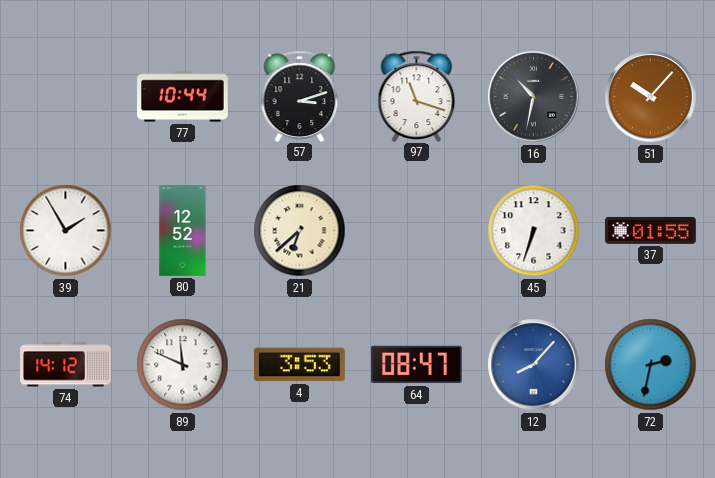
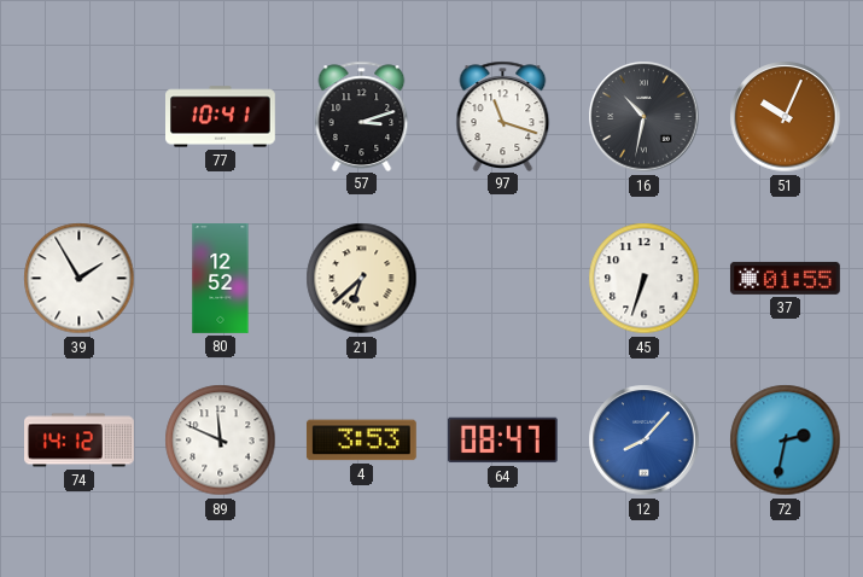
77: 10:44 -> 10:41 (221, 117)
51: 10:07 -> 10:04 (786, 117)
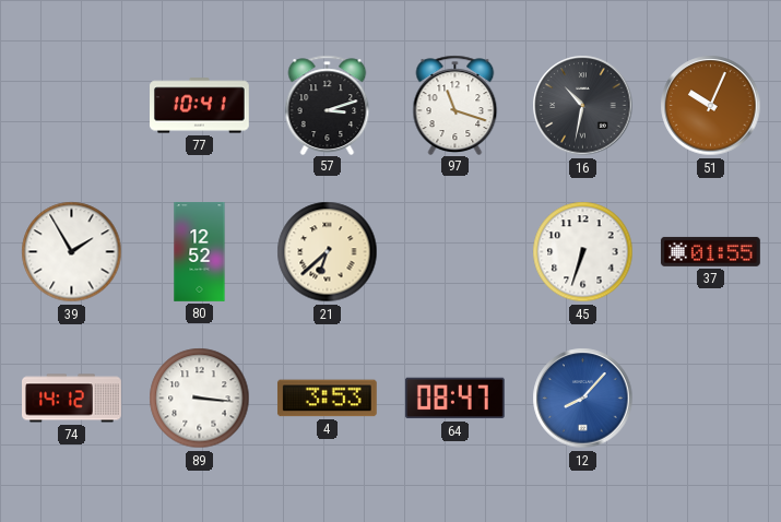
89: 11:49 -> 3:16 (200, 399)
72: 2:32 -> none (786, 441)
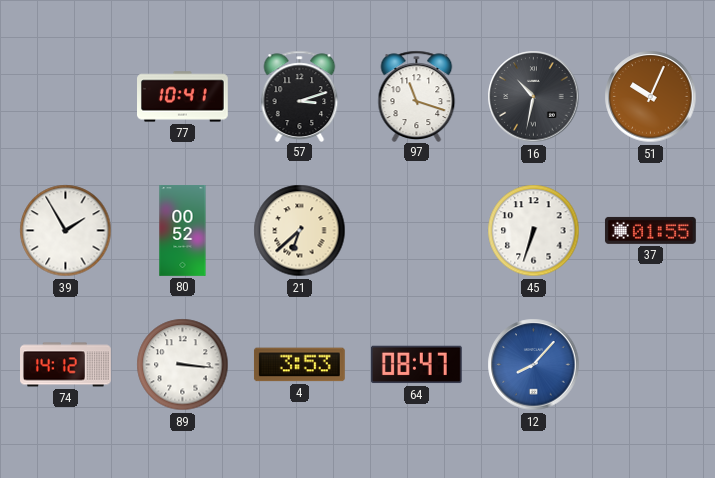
80: 12:52 -> 00:52 (183, 231)
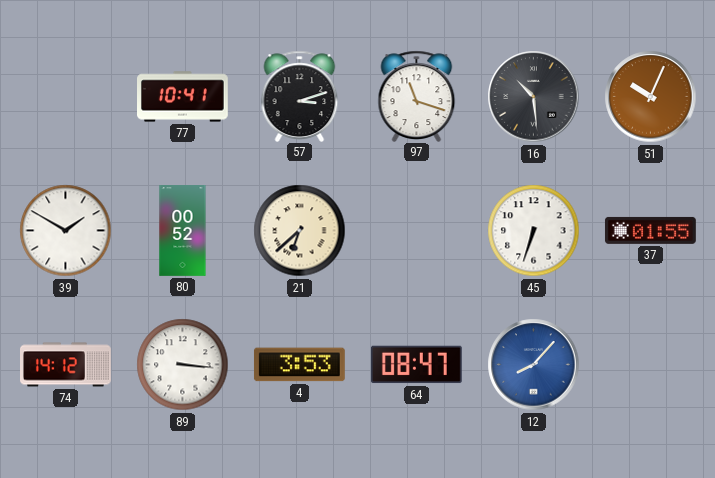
16: 10:32 -> 10:29 (534, 97)
39: 1:55 -> 1:50 (66, 231)
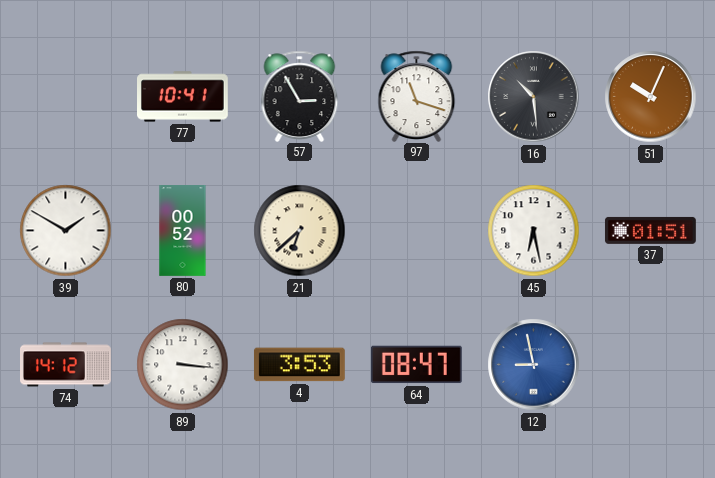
57: 3:12 -> 2:55 (300, 96)
45: 6:33 -> 6:28 (534, 231)
37: 01:55 -> 01:51 (650, 230)
12: 8:07 -> 8:58 (534, 365)
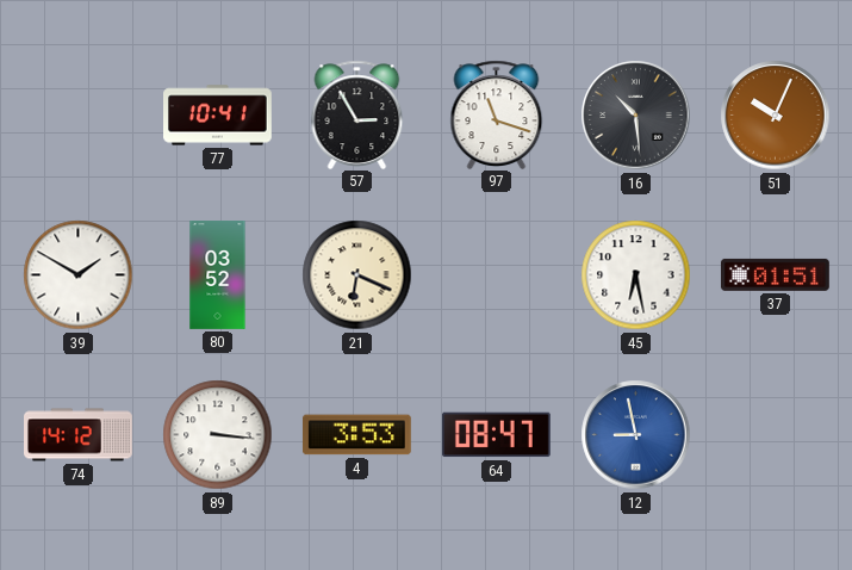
80: 00:52 -> 03:52 (218, 275)
21: 6:38 -> 6:19 (357, 275)
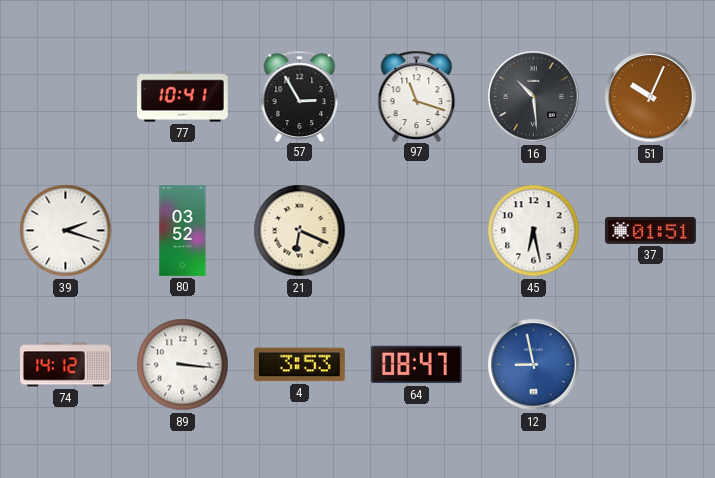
39: 1:50 -> 2:18 (66, 231)
